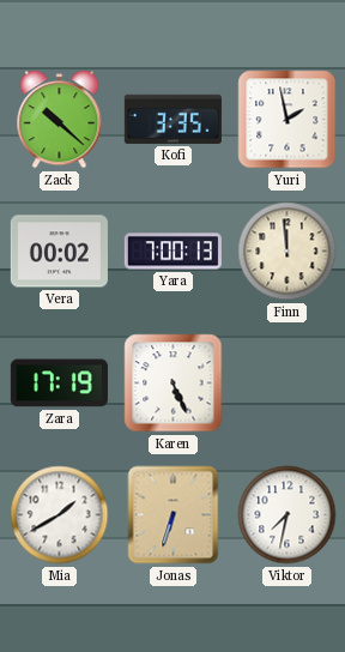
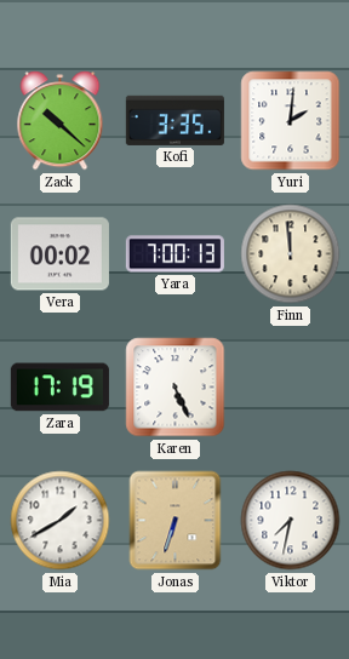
Yuri: 1:58 -> 2:01 (291, 121)
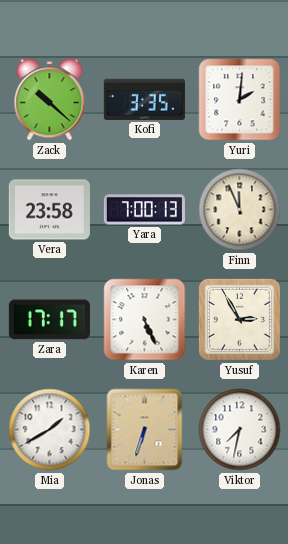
Vera: 00:02 -> 23:58 (49, 210)
Finn: 11:59 -> 11:56 (240, 210)
Zara: 17:19 -> 17:17 (49, 320)
Yusuf: none -> 2:55 (239, 319)
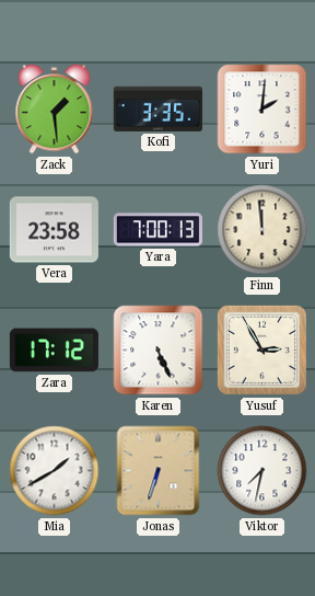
Zack: 10:22 -> 1:29 (55, 110)
Finn: 11:56 -> 11:59 (262, 230)
Zara: 17:17 -> 17:12 (54, 351)
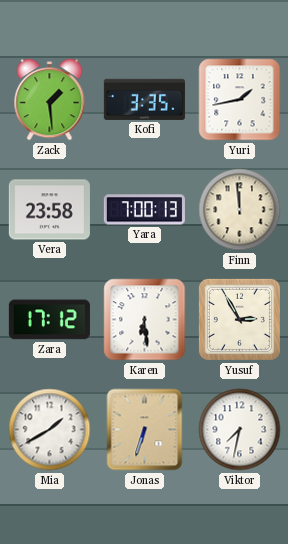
Yuri: 2:01 -> 1:43 (240, 100)
Karen: 5:26 -> 6:29 (145, 320)
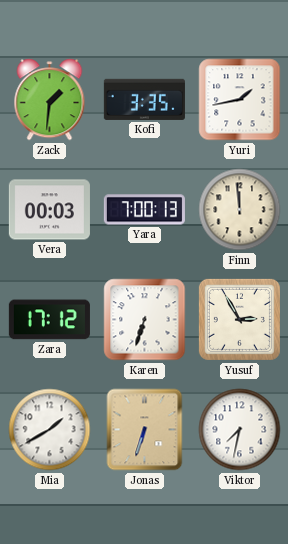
Zack: 1:29 -> 1:31 (50, 100)
Vera: 23:58 -> 00:03 (49, 210)
Karen: 6:29 -> 6:33 (145, 320)
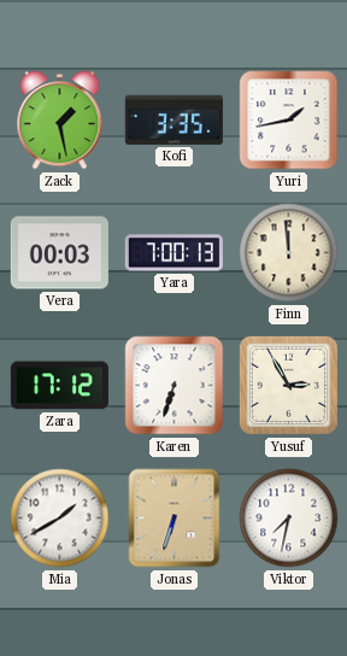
Zack: 1:31 -> 1:28 (60, 121)
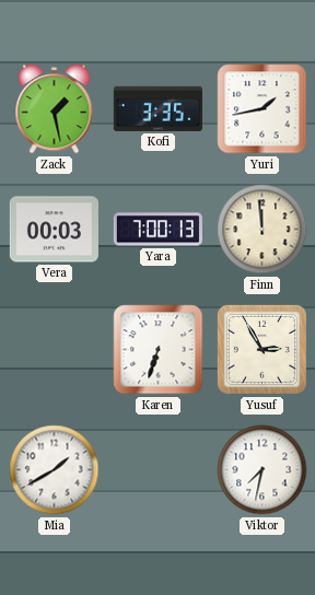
Zara: 17:12 -> none (59, 386)
Jonas: 6:33 -> none (175, 519)
